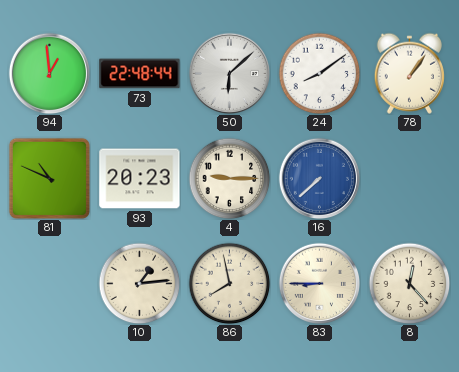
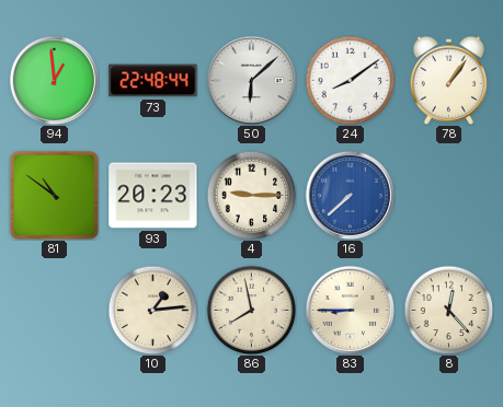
81: 10:49 -> 10:51 (54, 195)
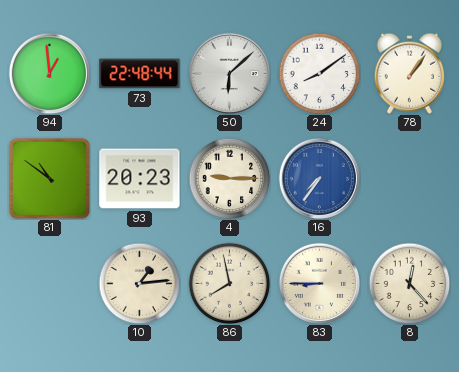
16: 7:38 -> 7:36 (319, 178)
